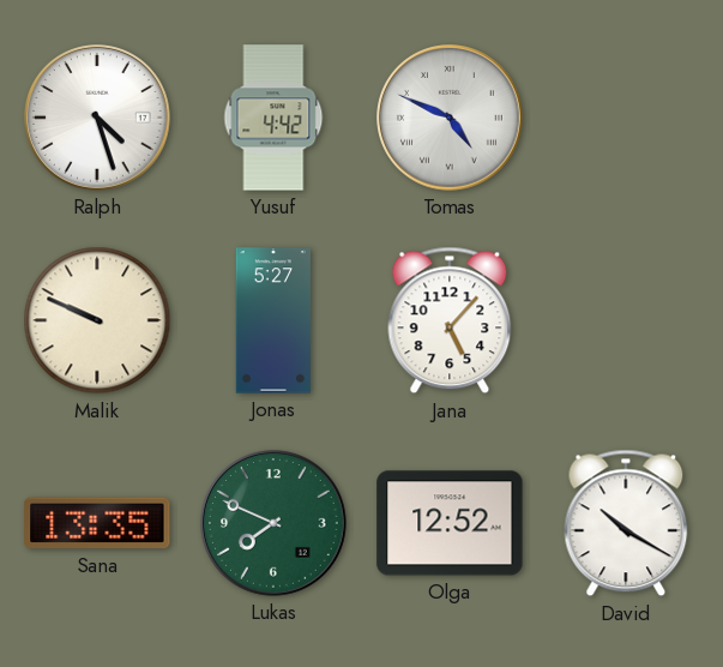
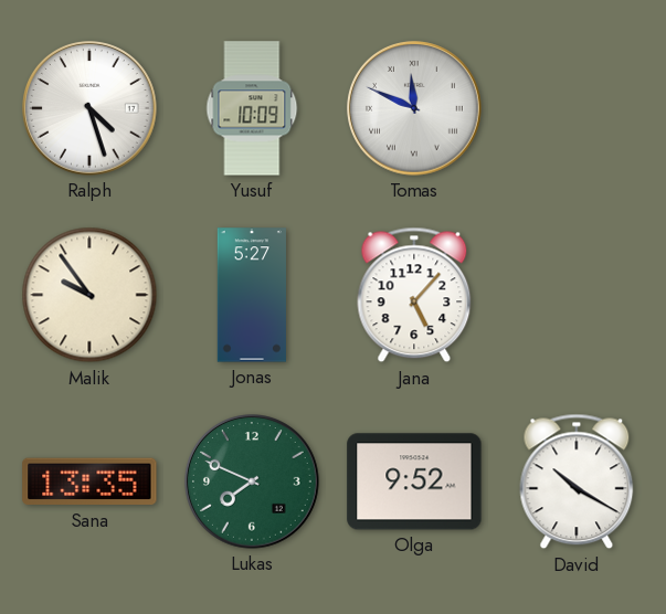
Yusuf: 4:42 -> 10:09 (252, 108)
Tomas: 4:49 -> 11:49 (415, 109)
Malik: 9:49 -> 9:54 (89, 295)
Olga: 12:52 -> 9:52 (414, 481)
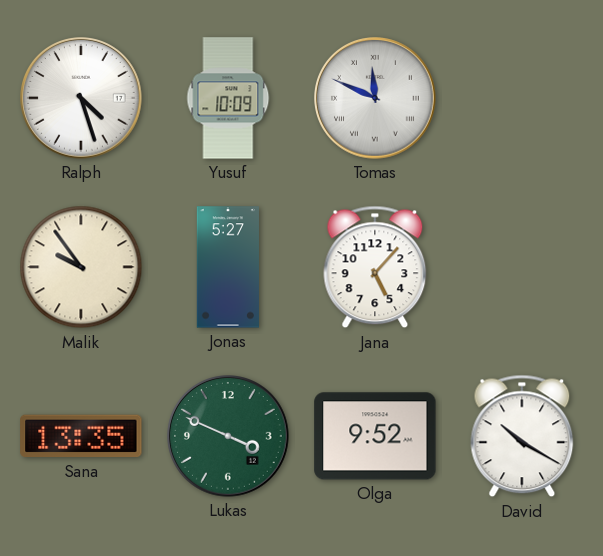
Lukas: 7:49 -> 3:49 (229, 437)
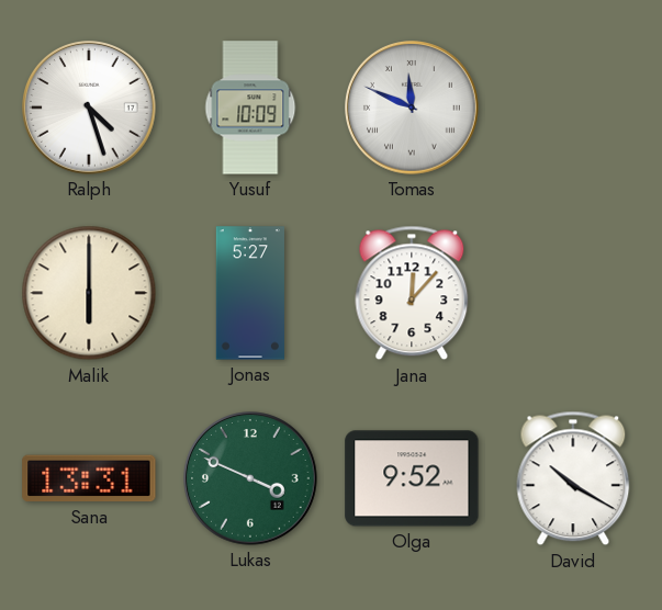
Malik: 9:54 -> 6:00 (89, 293)
Jana: 5:07 -> 12:07 (412, 293)
Sana: 13:35 -> 13:31 (89, 478)
